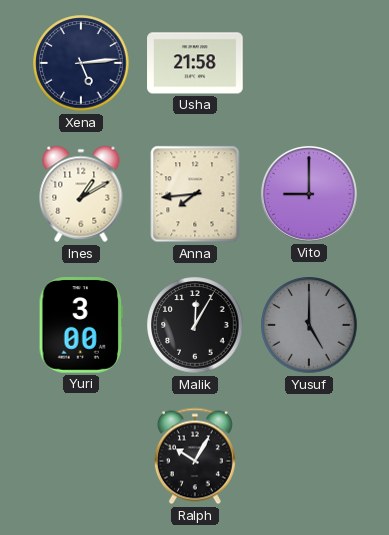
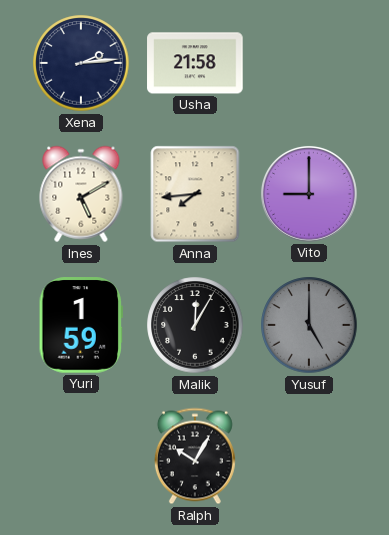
Xena: 5:14 -> 2:14 (81, 63)
Ines: 1:10 -> 5:10 (81, 194)
Yuri: 3:00 -> 1:59 (80, 325)
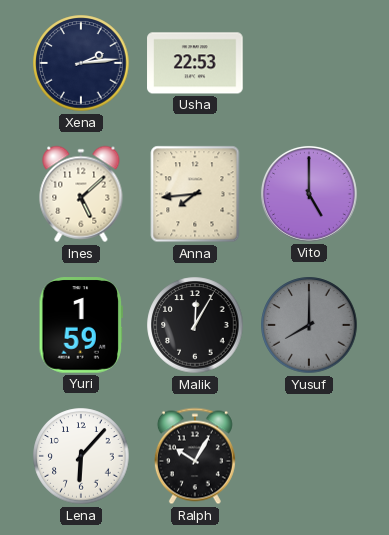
Usha: 21:58 -> 22:53 (195, 63)
Ines: 5:10 -> 5:08 (81, 194)
Vito: 9:00 -> 5:00 (309, 194)
Yusuf: 5:00 -> 8:00 (309, 325)
Lena: none -> 6:07 (81, 456)
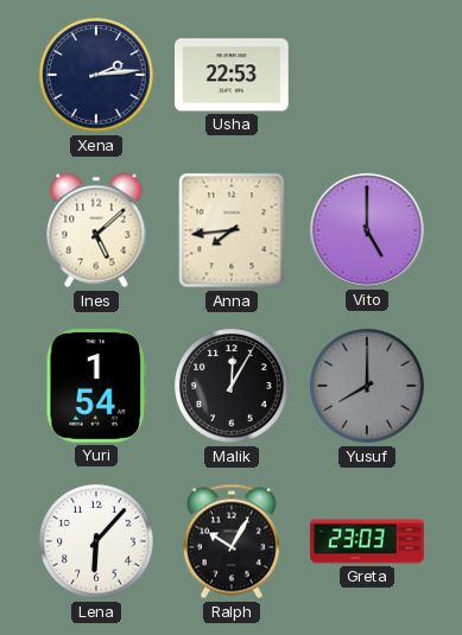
Yuri: 1:59 -> 1:54 (95, 386)
Greta: none -> 23:03 (367, 541)
